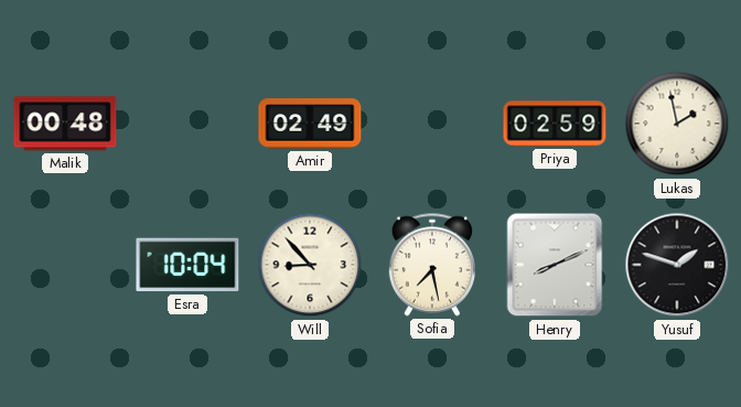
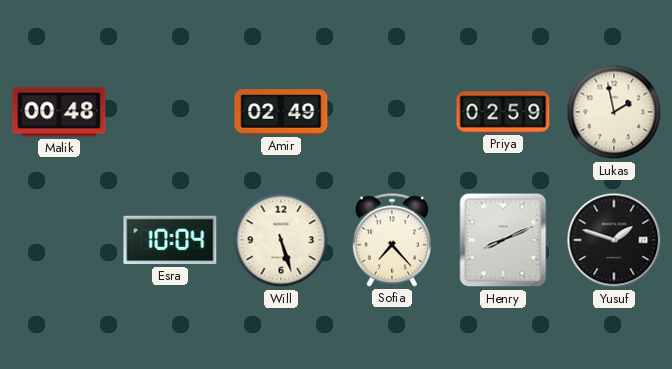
Will: 8:53 -> 5:27 (281, 240)
Sofia: 7:28 -> 7:23 (391, 240)
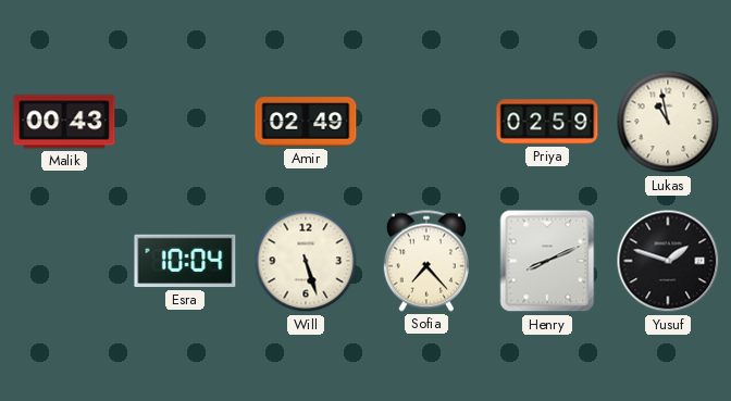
Malik: 00:48 -> 00:43 (64, 122)
Lukas: 1:58 -> 10:58 (668, 122)
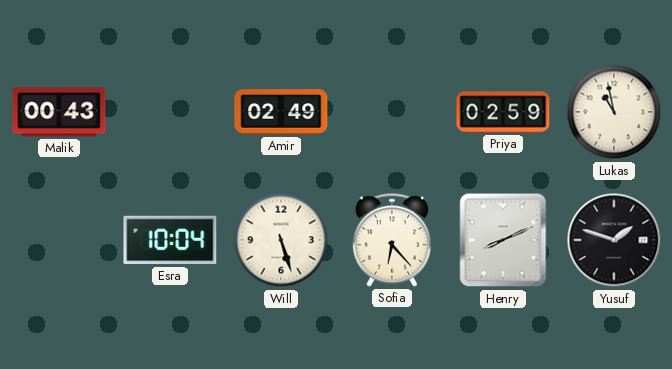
Sofia: 7:23 -> 6:23 (391, 240)
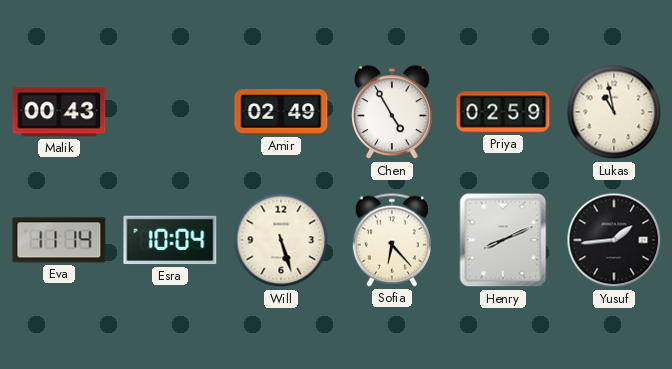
Chen: none -> 4:55 (393, 113)
Eva: none -> 11:14 (59, 240)
Yusuf: 1:48 -> 1:44 (614, 240)
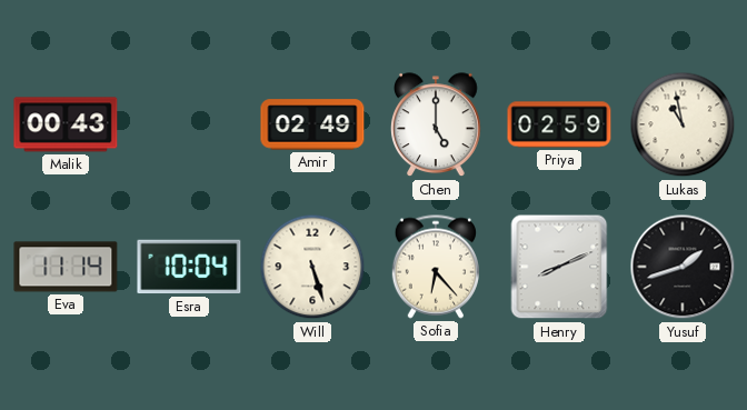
Chen: 4:55 -> 5:00 (437, 126)
Yusuf: 1:44 -> 1:42 (683, 267)
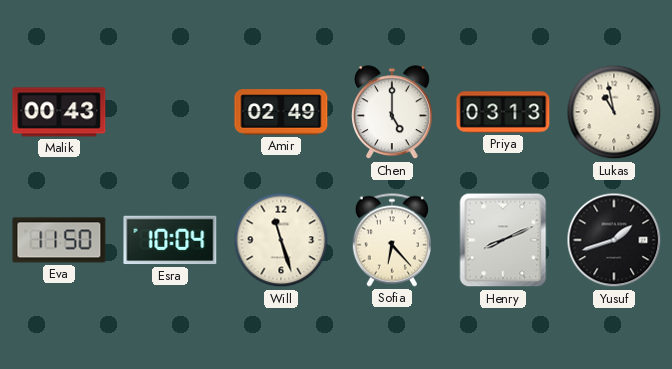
Priya: 02:59 -> 03:13 (503, 112)
Eva: 11:14 -> 11:50 (59, 240)
Will: 5:27 -> 11:27 (281, 240)
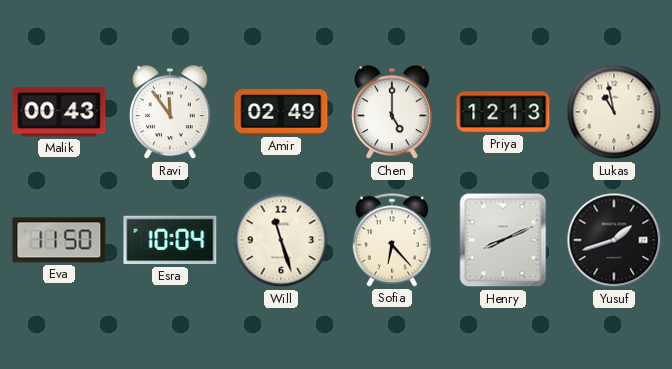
Ravi: none -> 11:54 (171, 113)
Priya: 03:13 -> 12:13 (503, 112)
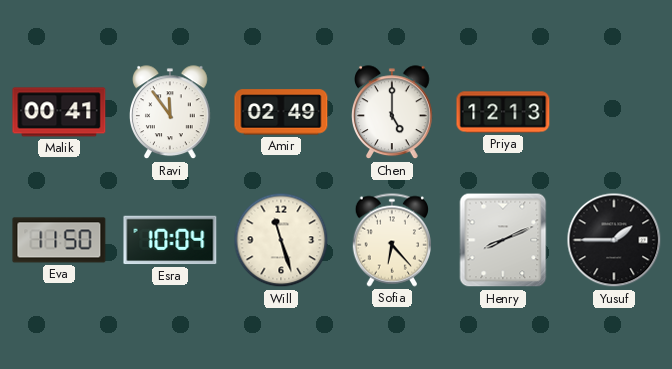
Malik: 00:43 -> 00:41 (59, 112)
Lukas: 10:58 -> none (614, 112)
Yusuf: 1:42 -> 1:45 (614, 240)
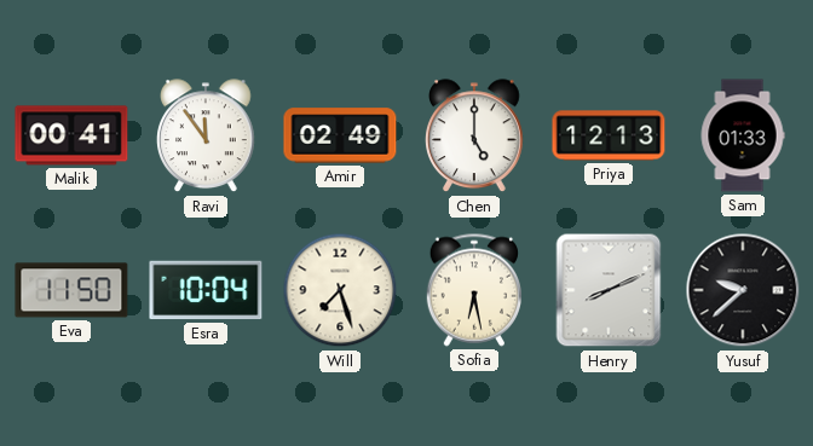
Sam: none -> 01:33 (743, 135)
Will: 11:27 -> 7:27 (340, 290)
Sofia: 6:23 -> 6:28 (473, 290)
Yusuf: 1:45 -> 9:38 (743, 290)
